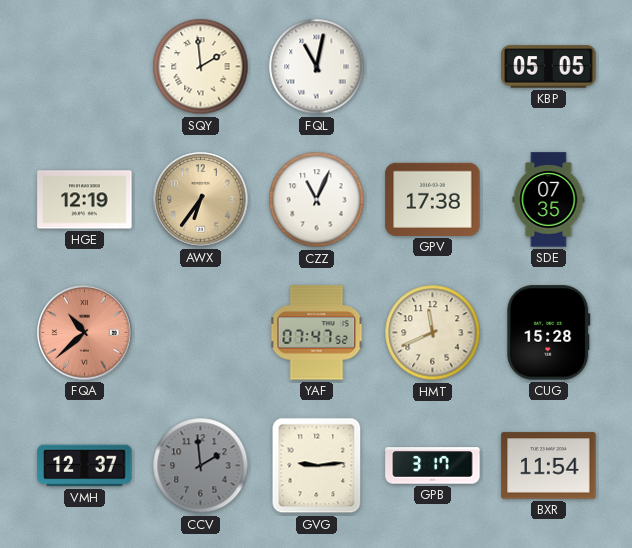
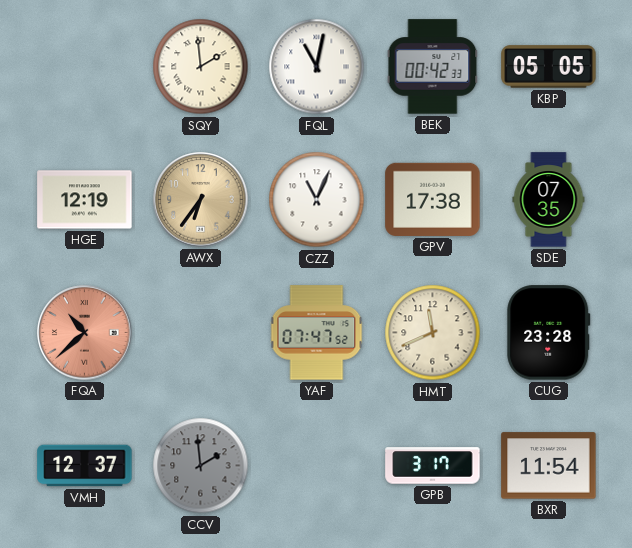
BEK: none -> 00:42 (433, 67)
CUG: 15:28 -> 23:28 (549, 333)
GVG: 9:14 -> none (317, 466)
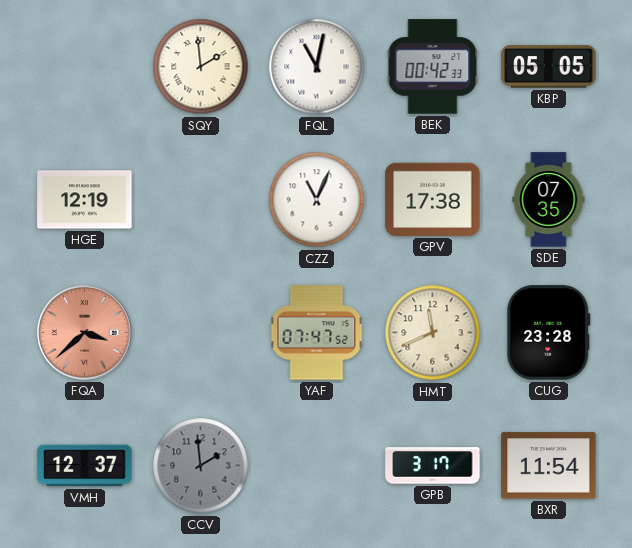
AWX: 6:36 -> none (201, 200)
FQA: 10:38 -> 3:38 (85, 333)
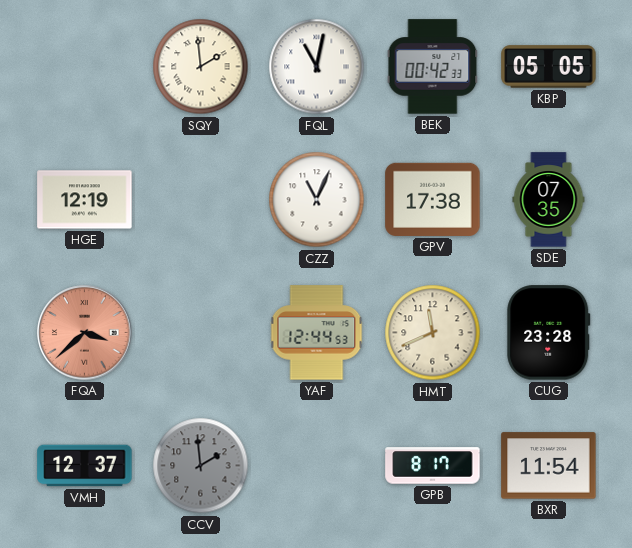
YAF: 07:47 -> 12:44 (317, 333)
GPB: 3:17 -> 8:17 (433, 466)
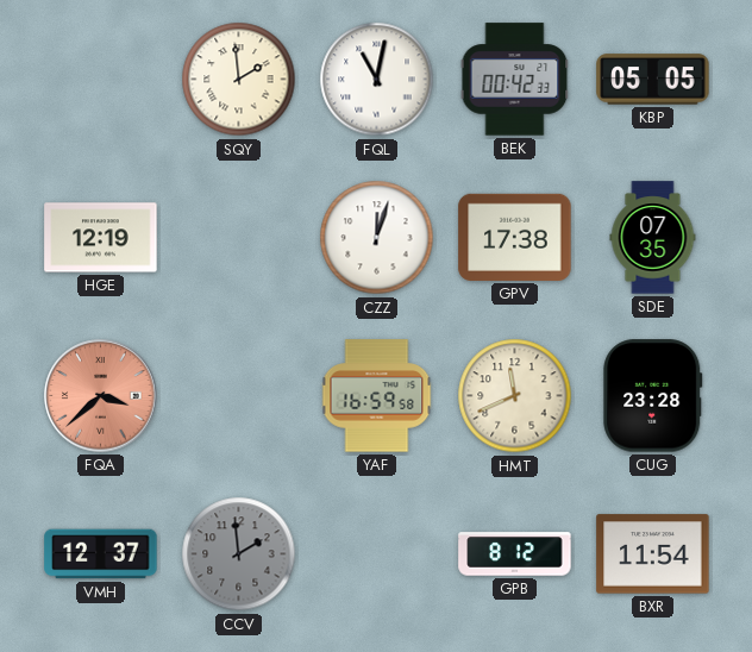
CZZ: 11:04 -> 12:03 (377, 238)
YAF: 12:44 -> 16:59 (377, 396)
GPB: 8:17 -> 8:12 (515, 554)
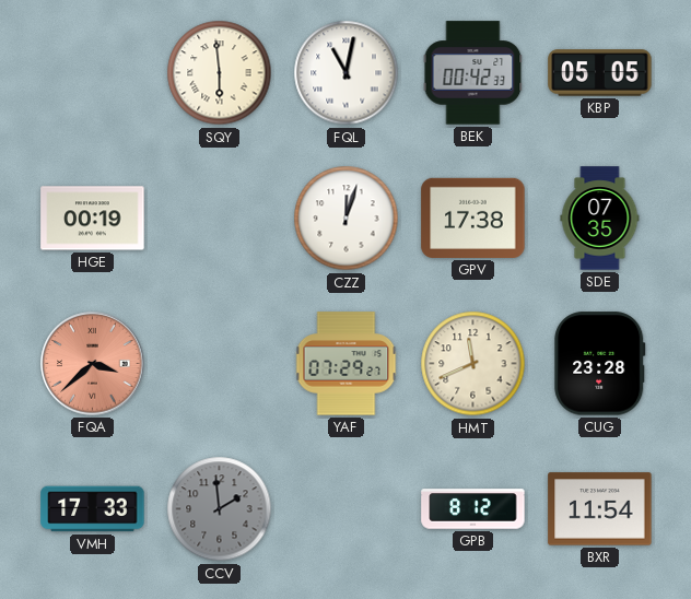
SQY: 1:59 -> 5:59 (220, 73)
HGE: 12:19 -> 00:19 (93, 219)
YAF: 16:59 -> 07:29 (347, 364)
VMH: 12:37 -> 17:33 (93, 509)
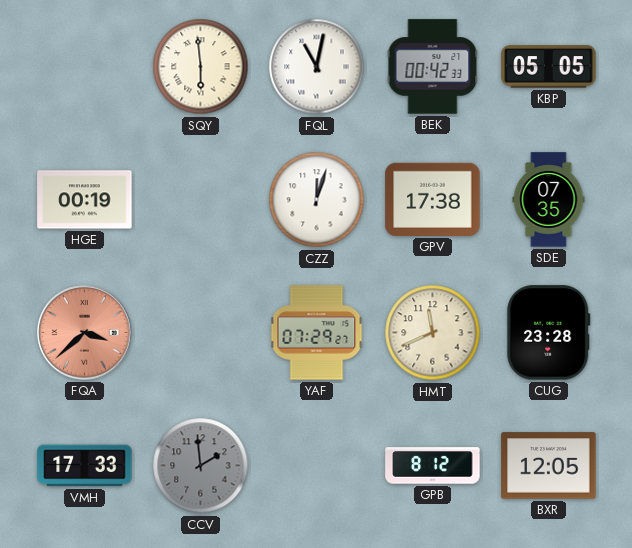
BXR: 11:54 -> 12:05 (549, 466)
